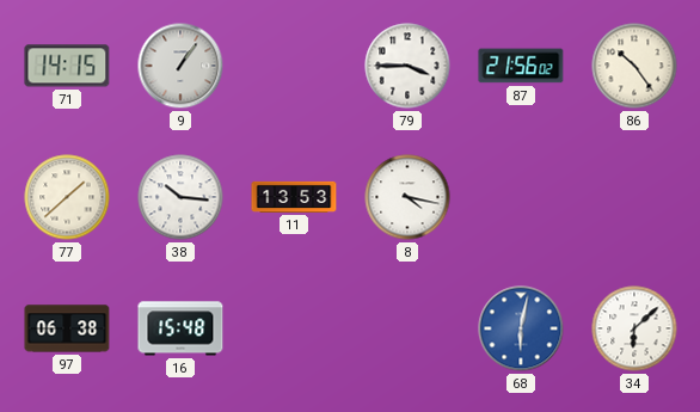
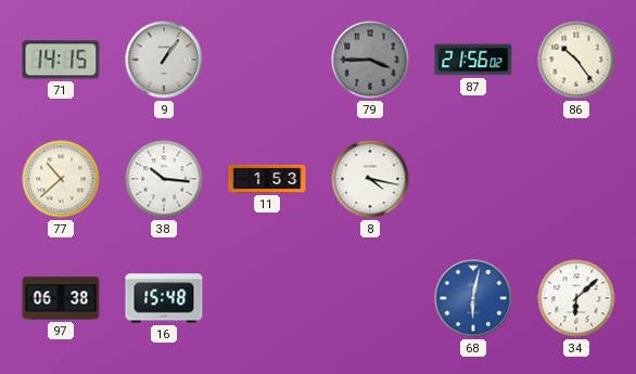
79 dial: white -> grey (370, 60)
77: 1:38 -> 10:38 (61, 179)
11: 13:53 -> 1:53 (267, 179)
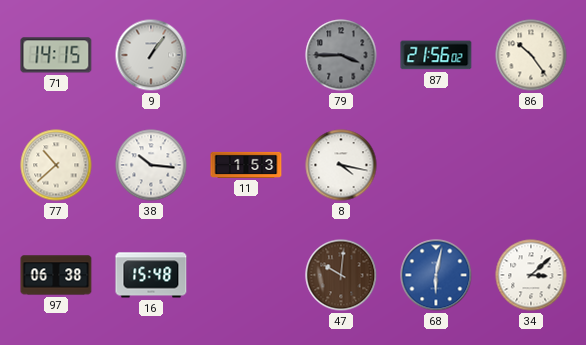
47: none -> 10:01 (341, 275)
34: 6:08 -> 3:08 (531, 275)
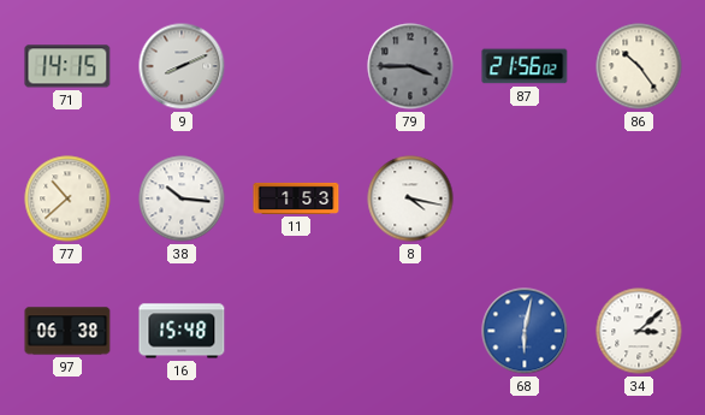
9: 1:06 -> 8:11 (182, 66)
47: 10:01 -> none (341, 275)
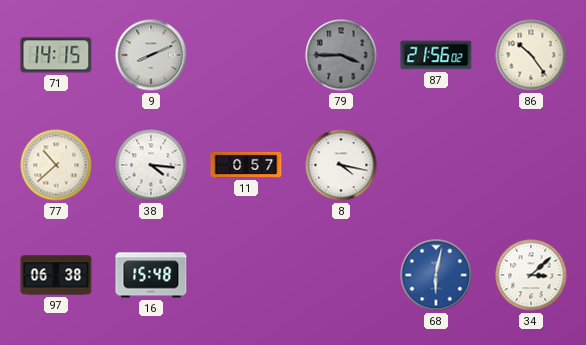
38: 10:16 -> 4:16 (151, 165)
11: 1:53 -> 0:57 (246, 165)
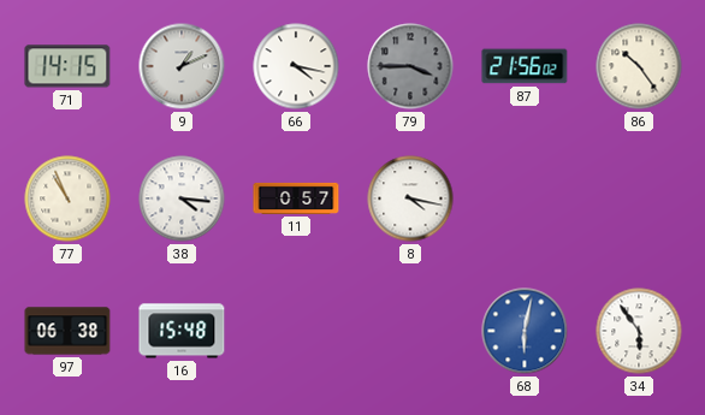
9: 8:11 -> 1:11 (182, 66)
66: none -> 4:17 (296, 66)
77: 10:38 -> 10:56 (67, 198)
34: 3:08 -> 5:54 (639, 331)
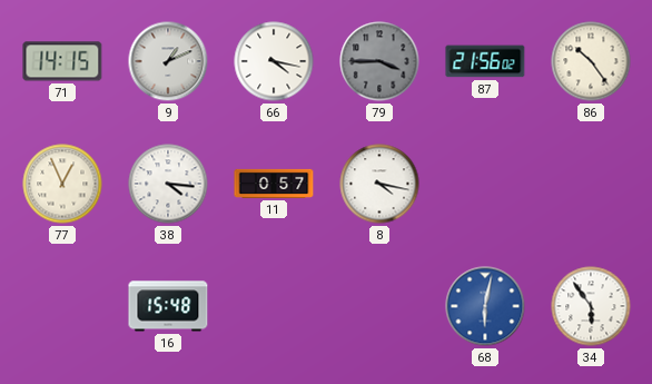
77: 10:56 -> 12:56 (62, 184)
97: 06:38 -> none (67, 331)
